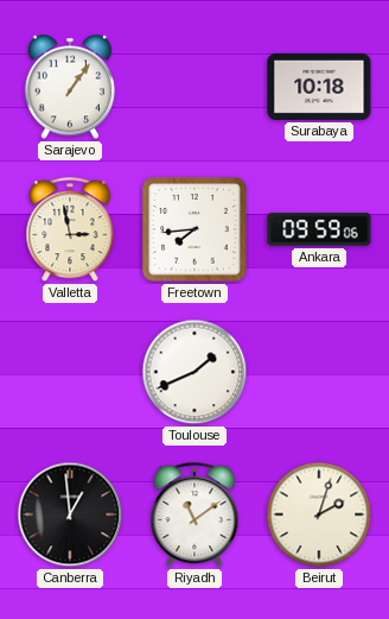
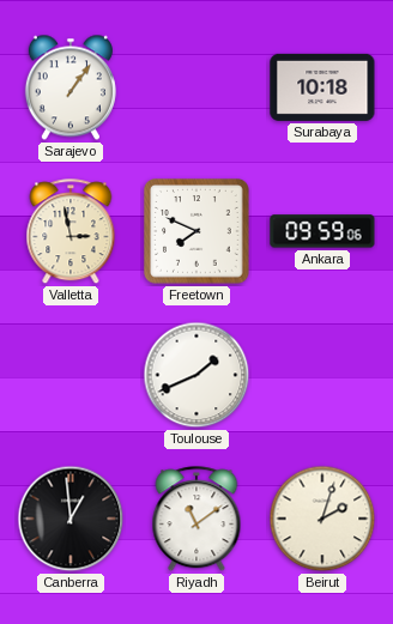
Freetown: 7:44 -> 7:49 (196, 231)
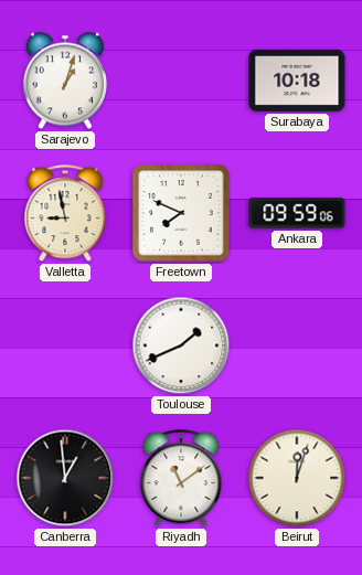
Sarajevo: 1:06 -> 1:03 (65, 81)
Valletta: 2:58 -> 8:58 (65, 214)
Beirut: 2:03 -> 12:03 (297, 478)
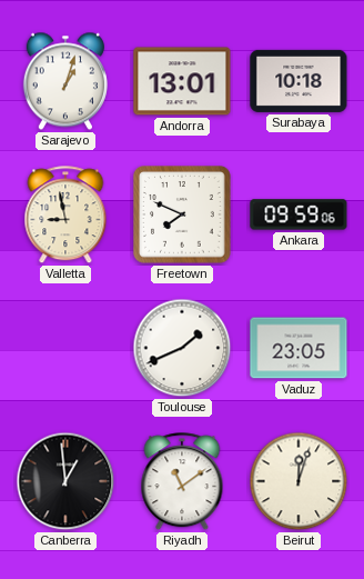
Andorra: none -> 13:01 (182, 81)
Vaduz: none -> 23:05 (299, 348)
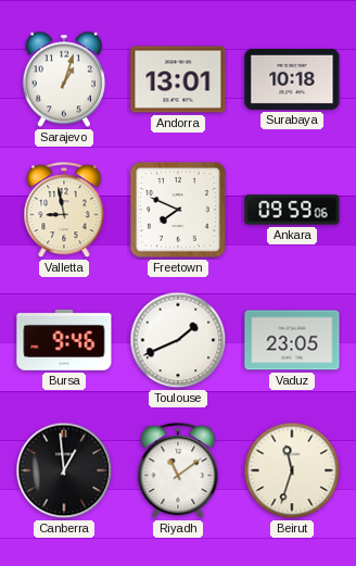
Bursa: none -> 9:46 (64, 341)
Beirut: 12:03 -> 11:33 (292, 470)
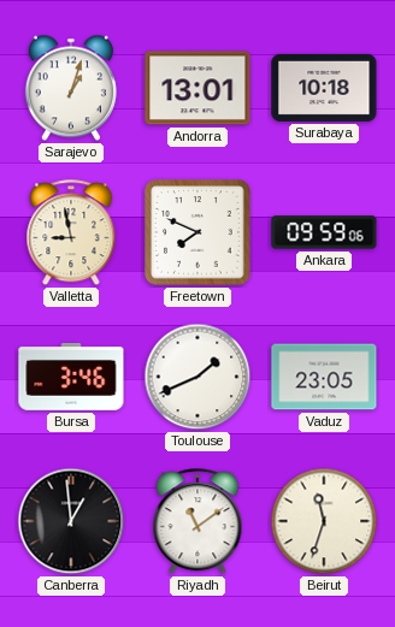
Bursa: 9:46 -> 3:46 (71, 378)
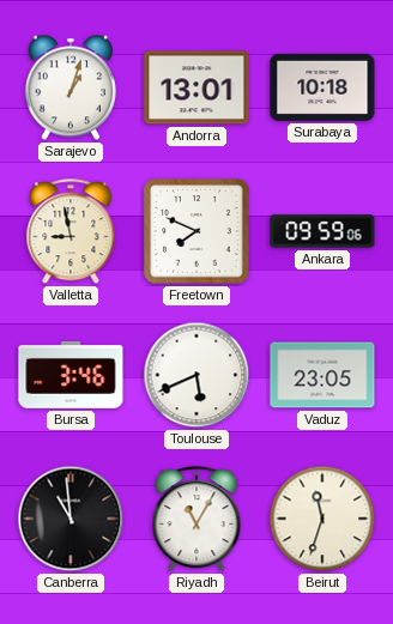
Toulouse: 1:41 -> 5:41 (196, 375)
Canberra: 12:59 -> 10:59 (71, 519)
Riyadh: 11:09 -> 11:05 (196, 520)
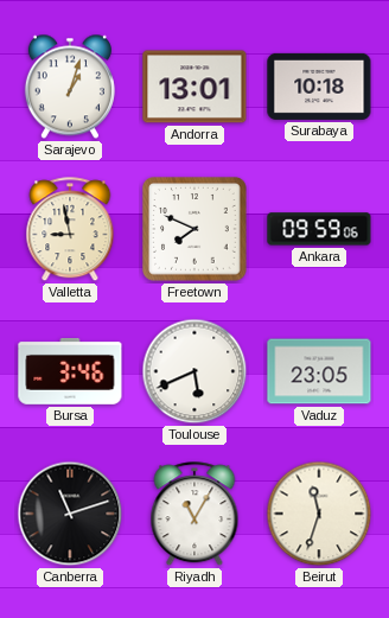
Canberra: 10:59 -> 11:12 (70, 514)
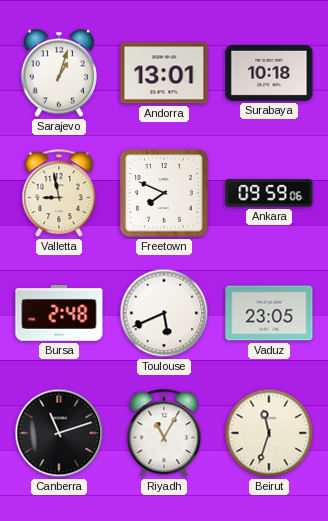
Bursa: 3:46 -> 2:48 (59, 314)
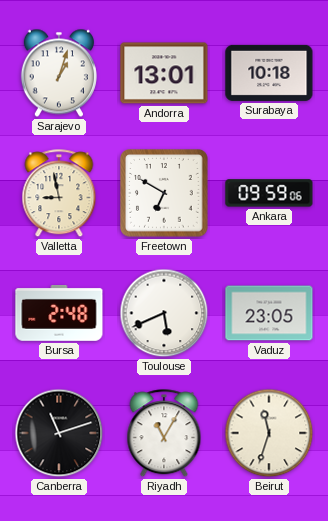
Freetown: 7:49 -> 6:50 (164, 193)
